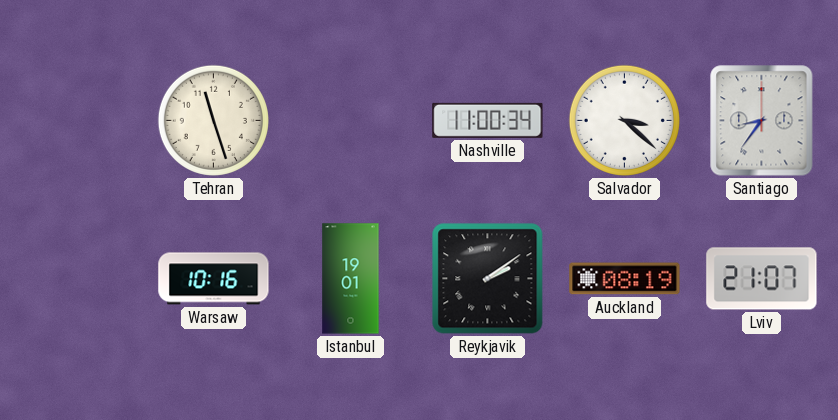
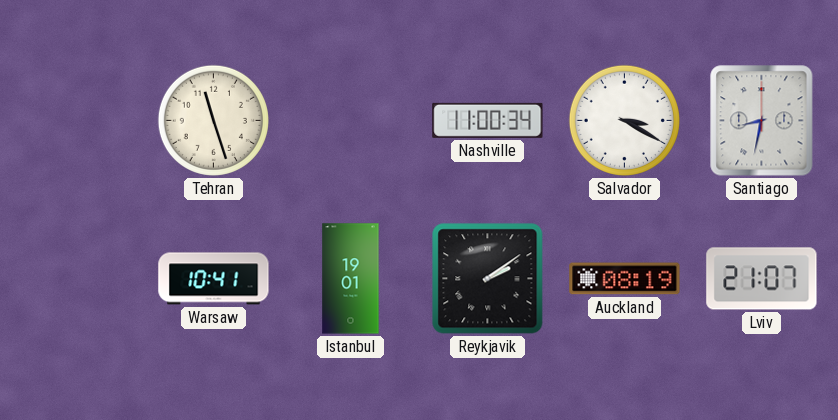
Salvador: 3:22 -> 3:20 (624, 120)
Santiago: 8:36 -> 8:32 (762, 121)
Warsaw: 10:16 -> 10:41 (214, 279)
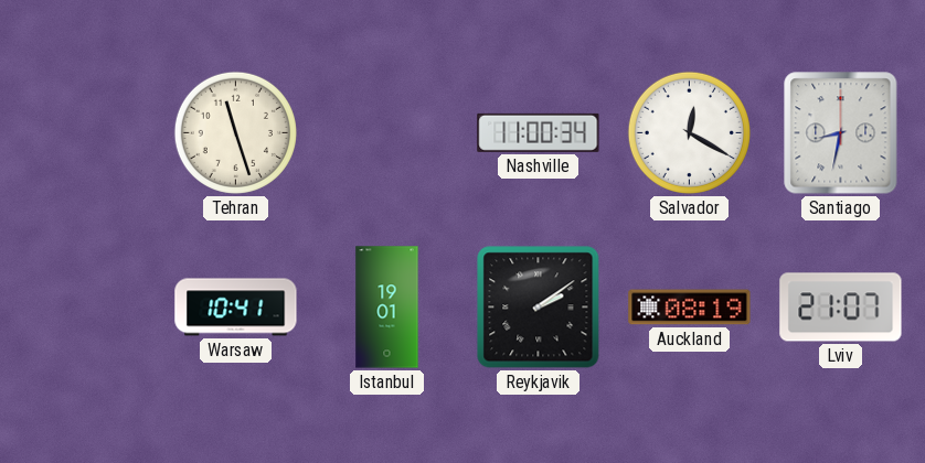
Salvador: 3:20 -> 12:20 (689, 132)
